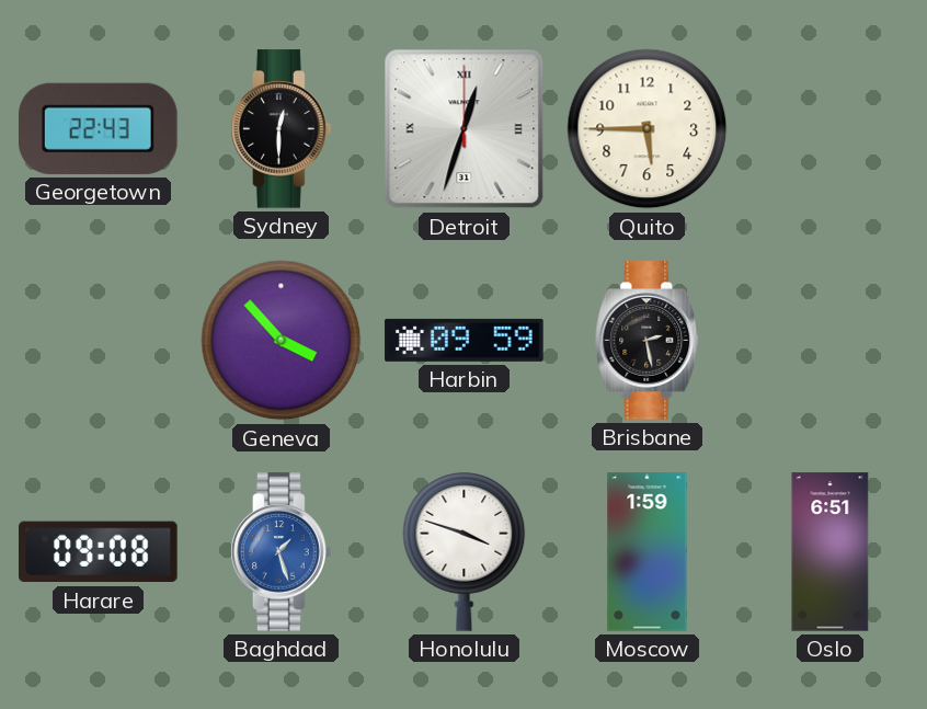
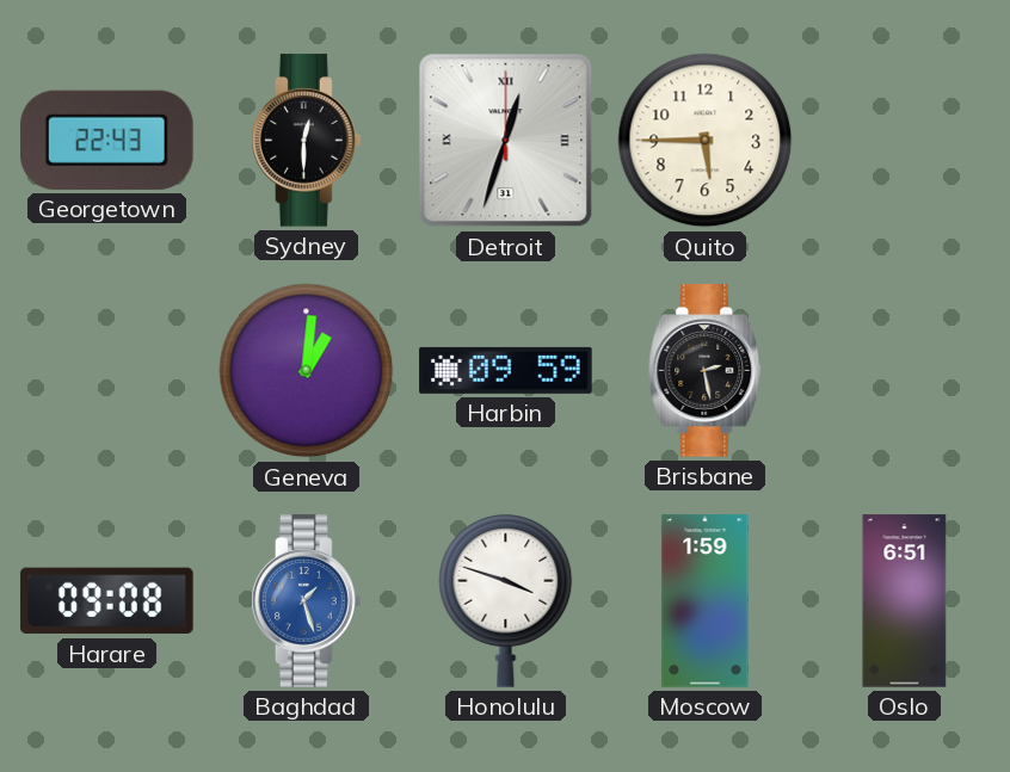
Geneva: 3:53 -> 1:01 (307, 371)
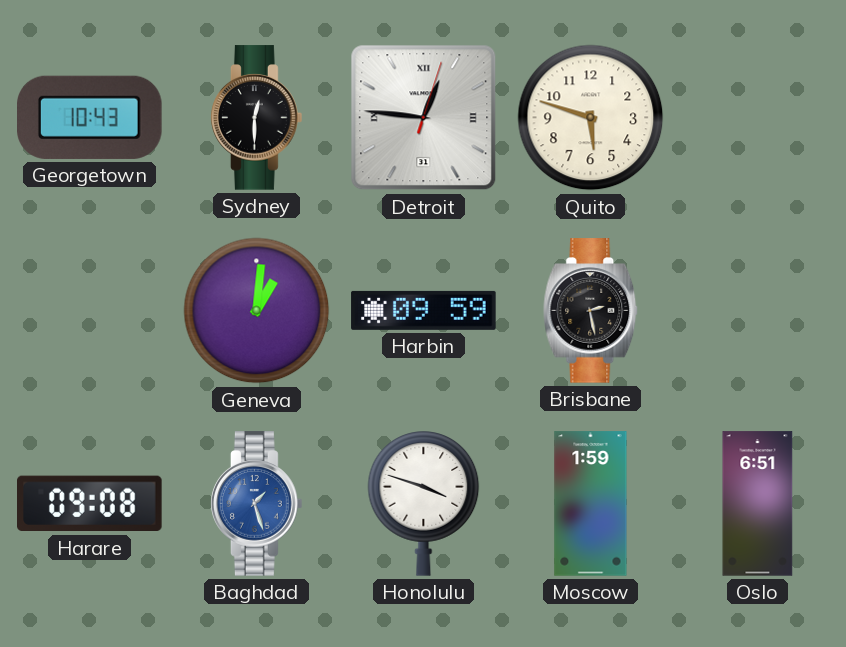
Georgetown: 22:43 -> 10:43 (90, 117)
Detroit: 12:33 -> 12:46 (424, 118)
Quito: 5:45 -> 5:48 (591, 118)
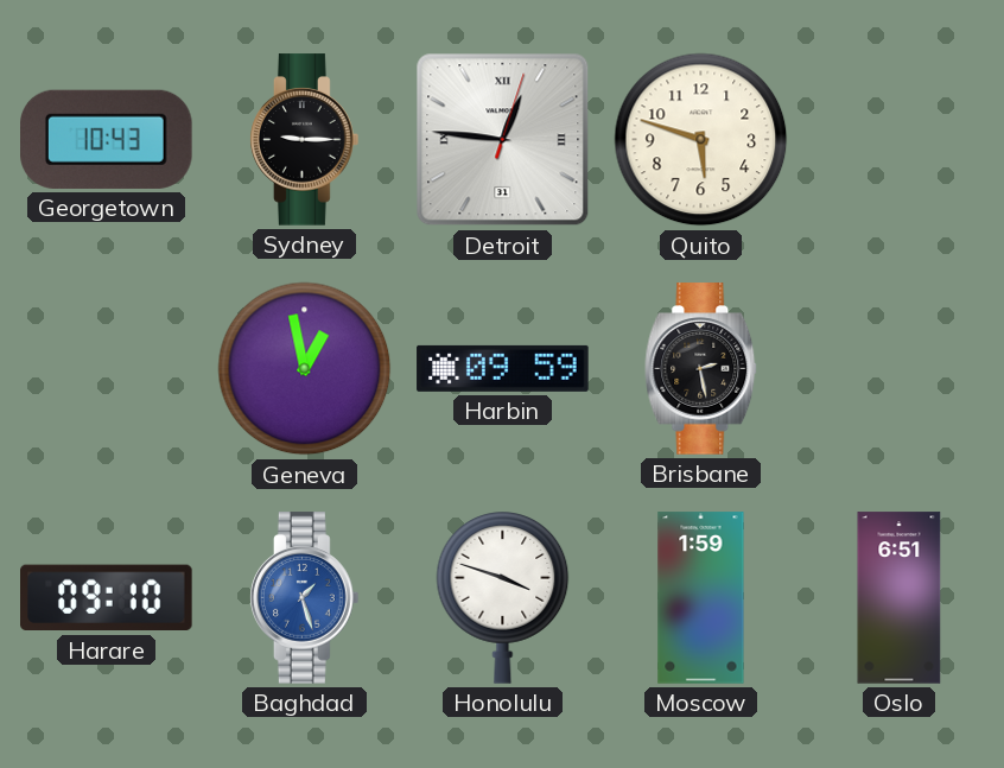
Sydney: 12:30 -> 9:15 (305, 140)
Geneva: 1:01 -> 12:58 (305, 369)
Harare: 09:08 -> 09:10 (107, 598)
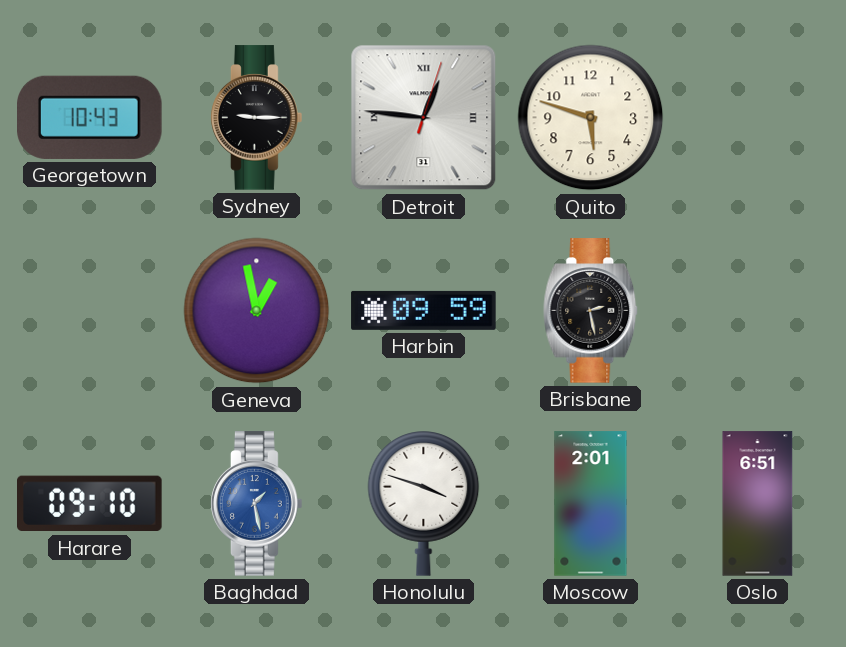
Baghdad: 1:27 -> 1:28 (257, 504)
Moscow: 1:59 -> 2:01 (591, 504)
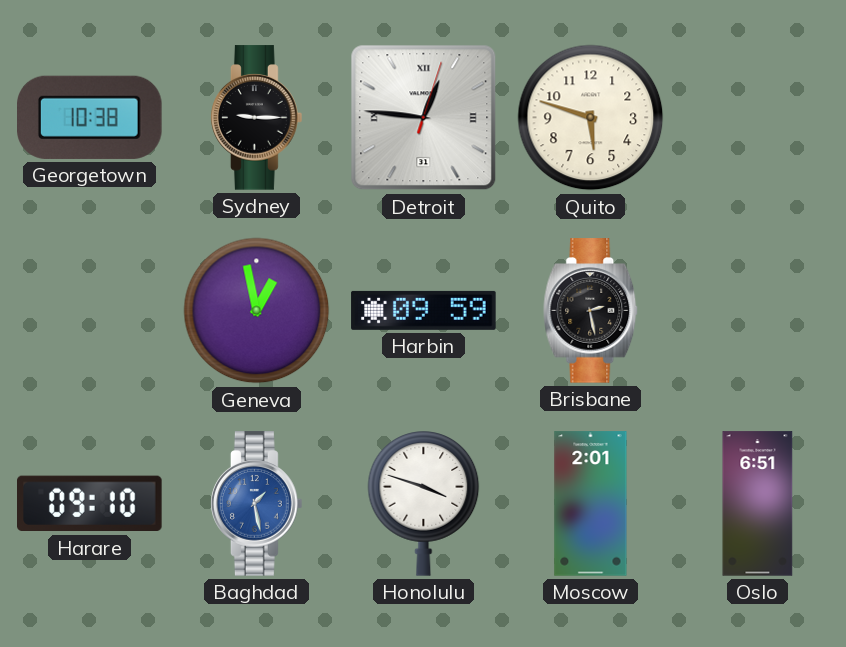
Georgetown: 10:43 -> 10:38 (90, 117)
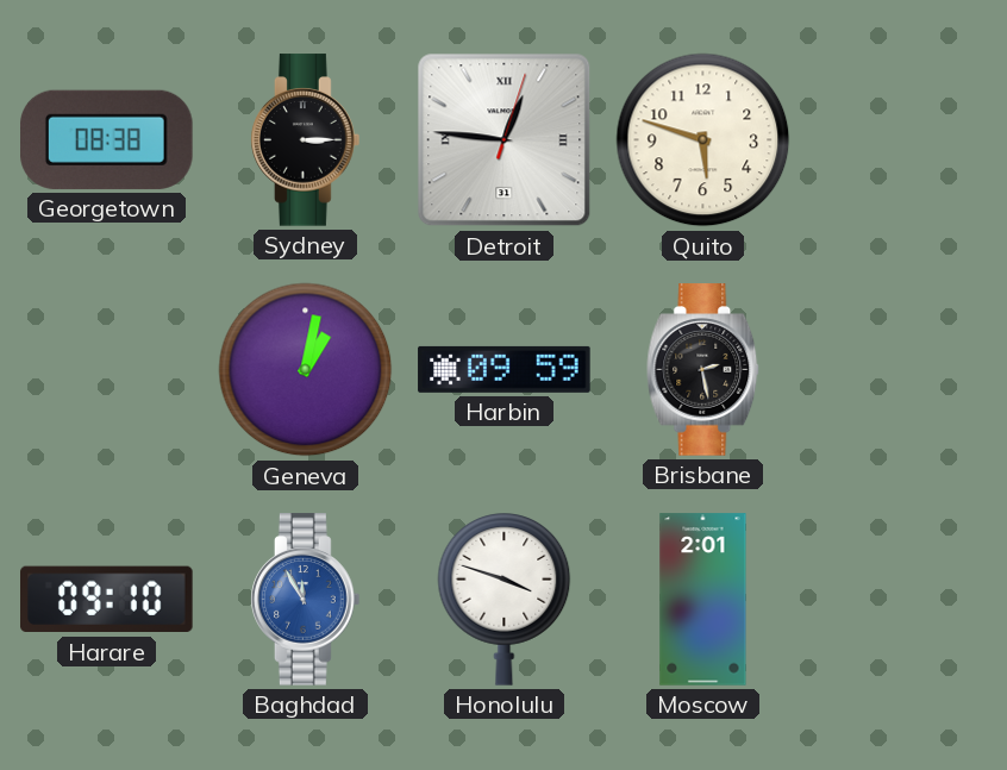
Georgetown: 10:38 -> 08:38 (107, 139)
Sydney: 9:15 -> 3:15 (306, 140)
Geneva: 12:58 -> 1:02 (306, 370)
Baghdad: 1:28 -> 11:55 (306, 600)
Oslo: 6:51 -> none (758, 504)
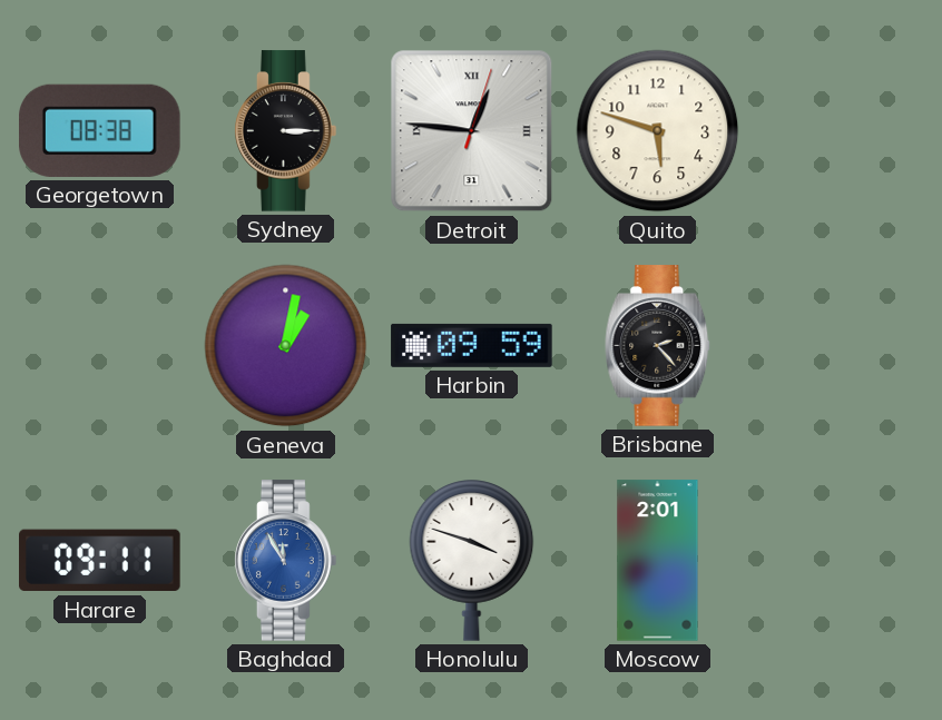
Brisbane: 2:28 -> 2:23 (658, 346)
Harare: 09:10 -> 09:11 (100, 561)
